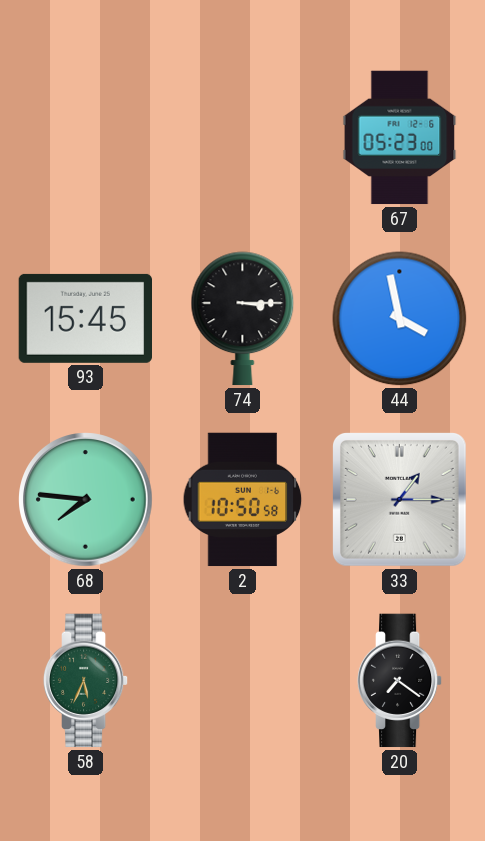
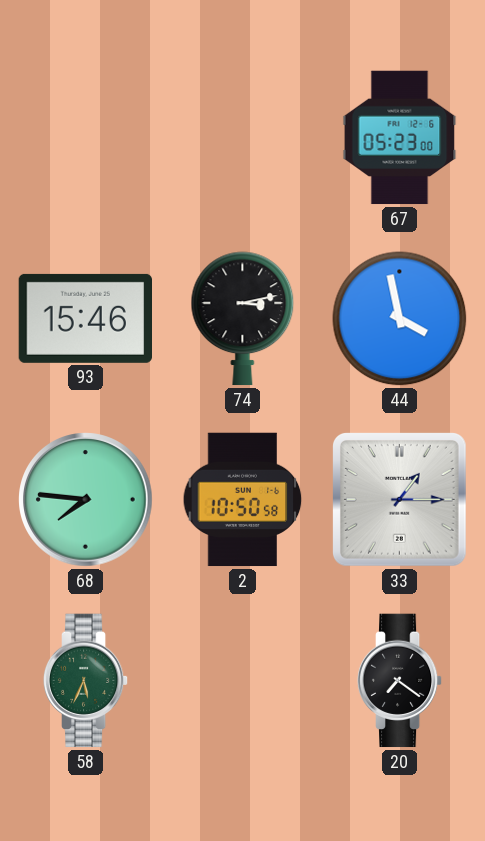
93: 15:45 -> 15:46 (85, 318)
74: 3:15 -> 3:13 (243, 319)
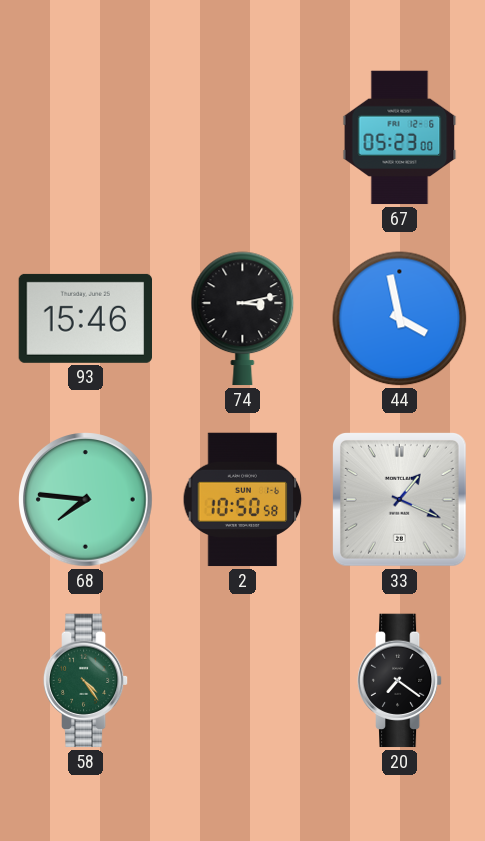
33: 1:15 -> 1:19 (399, 499)
58: 5:34 -> 4:24 (86, 681)
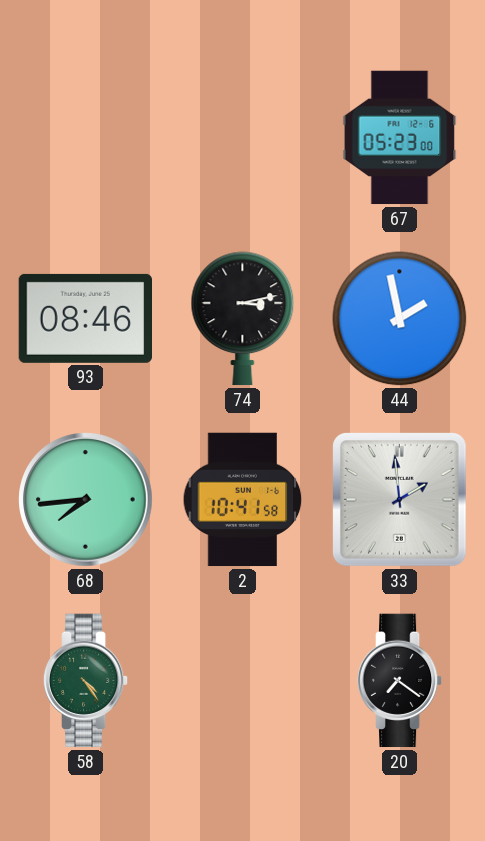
93: 15:46 -> 08:46 (85, 318)
44: 3:58 -> 1:58 (400, 319)
68: 7:46 -> 7:44 (86, 500)
2: 10:50 -> 10:41 (243, 500)
33: 1:19 -> 1:59 (399, 499)
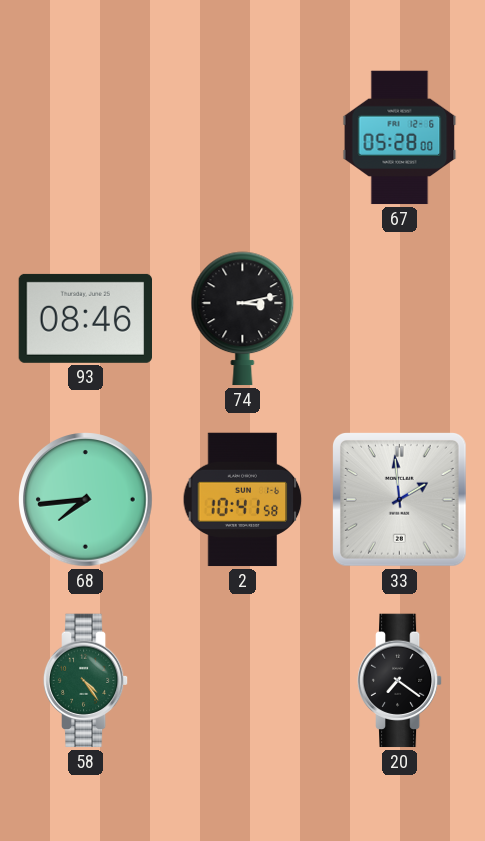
67: 05:23 -> 05:28 (400, 138)
44: 1:58 -> none (400, 319)
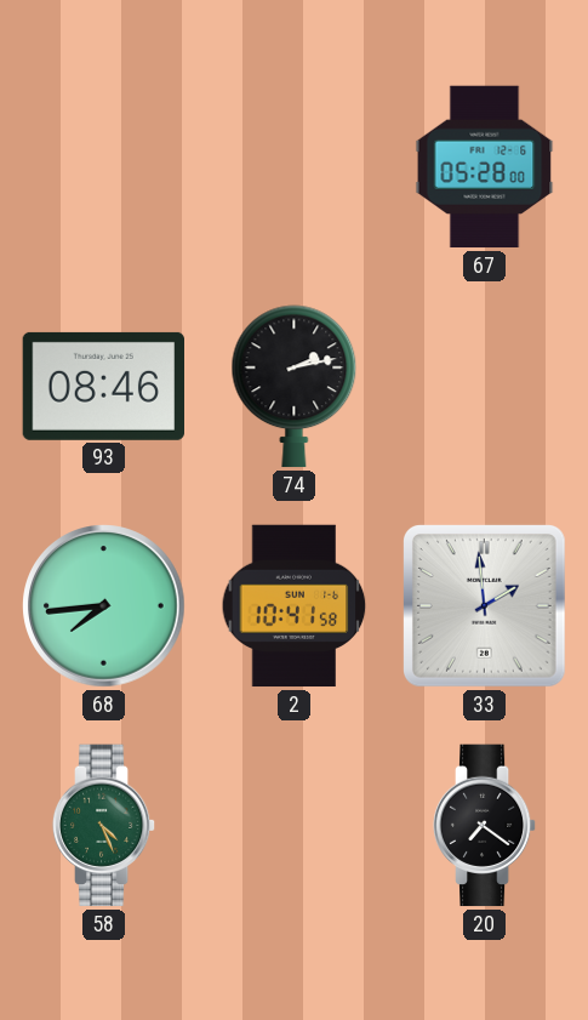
74: 3:13 -> 2:13 (295, 387)
58: 4:24 -> 4:26 (104, 826)
